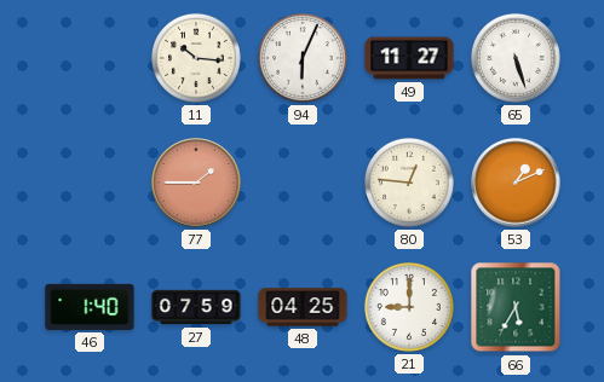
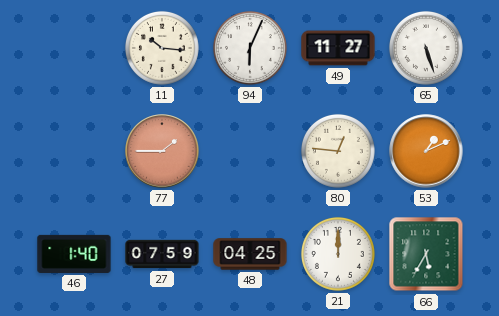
21: 9:00 -> 12:00 (338, 254)
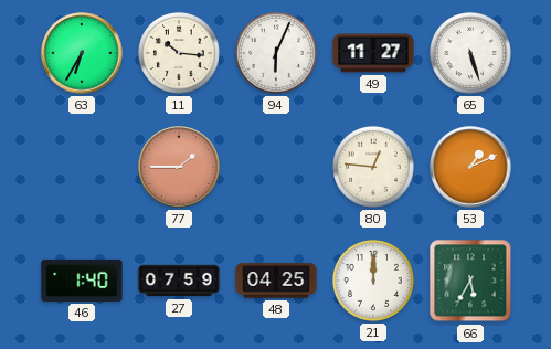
63: none -> 6:35 (82, 53)
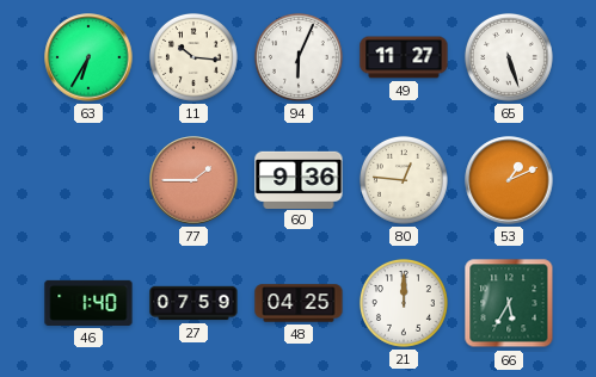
60: none -> 9:36 (299, 179)
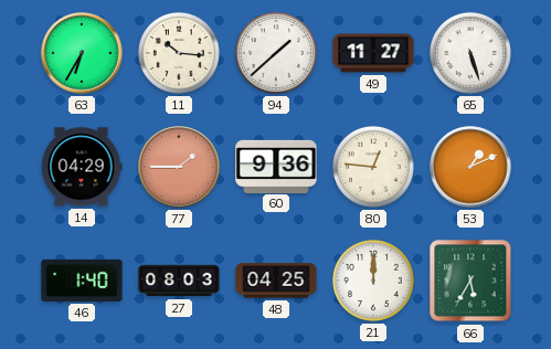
94: 6:04 -> 1:38 (276, 53)
14: none -> 04:29 (82, 167)
27: 07:59 -> 08:03 (179, 281)
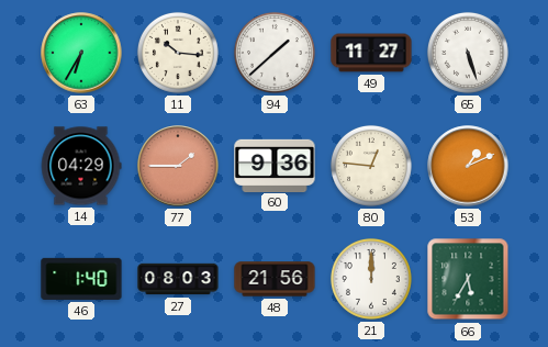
48: 04:25 -> 21:56 (275, 279)
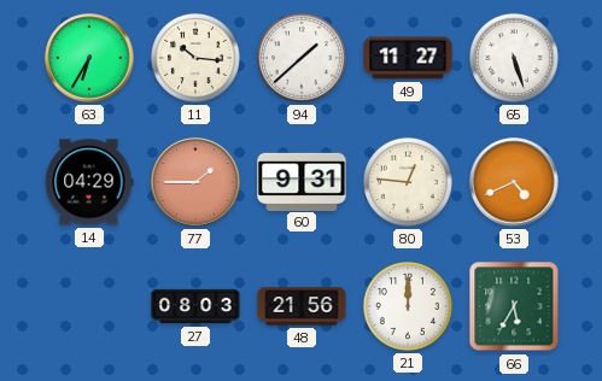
60: 9:36 -> 9:31 (302, 181)
53: 1:11 -> 4:41 (514, 182)
46: 1:40 -> none (81, 279)
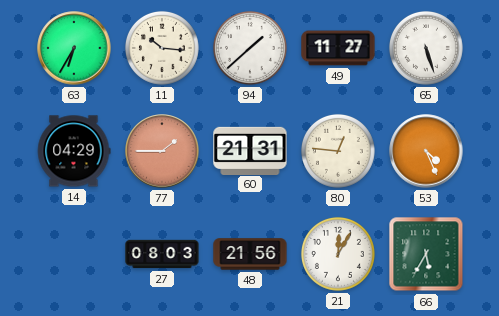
60: 9:31 -> 21:31 (250, 150)
53: 4:41 -> 4:26 (426, 151)
21: 12:00 -> 12:05 (338, 254)
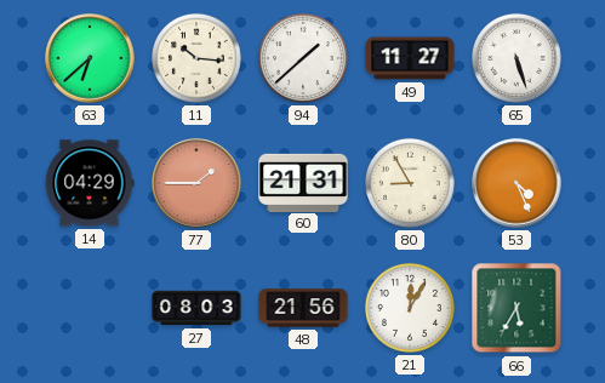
63: 6:35 -> 6:38 (90, 58)
80: 12:46 -> 8:55 (410, 183)
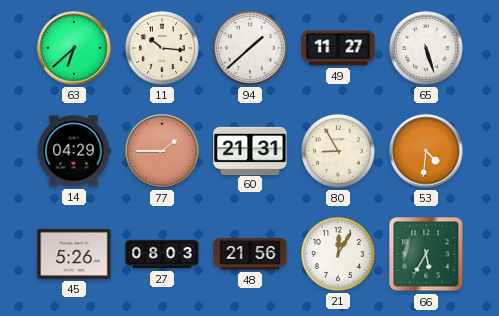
53: 4:26 -> 4:31 (426, 151)
45: none -> 5:26 (74, 254)
